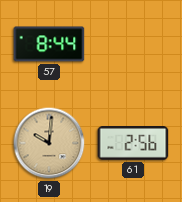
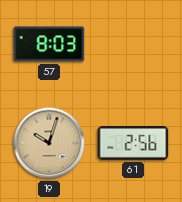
57: 8:44 -> 8:03 (49, 44)
19: 10:01 -> 10:03 (49, 143)
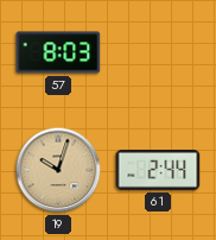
61: 2:56 -> 2:44 (158, 171)
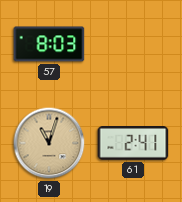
19: 10:03 -> 11:03 (49, 143)
61: 2:44 -> 2:41 (133, 144)
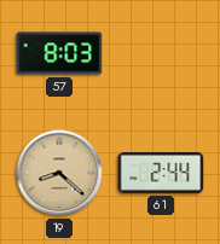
19: 11:03 -> 8:22 (59, 173)
61: 2:41 -> 2:44 (161, 174)
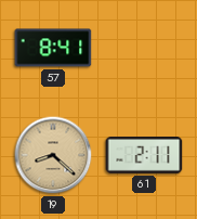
57: 8:03 -> 8:41 (53, 48)
61: 2:44 -> 2:11 (144, 156)
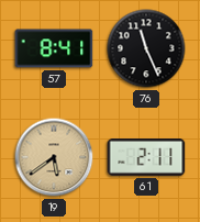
76: none -> 11:26 (146, 48)
19: 8:22 -> 5:39 (54, 157)
